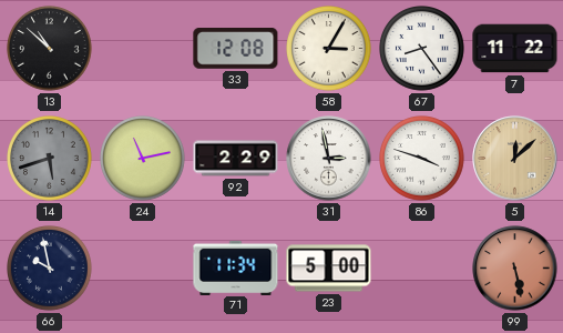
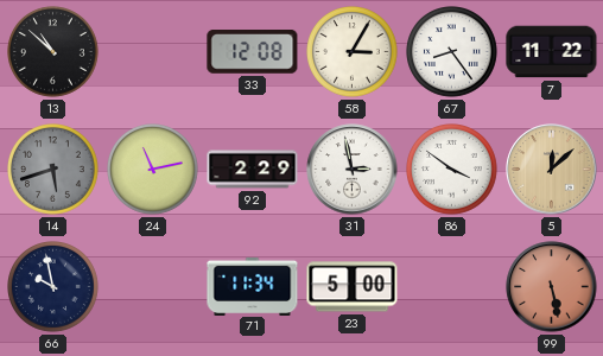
86: 3:48 -> 3:51 (452, 170)
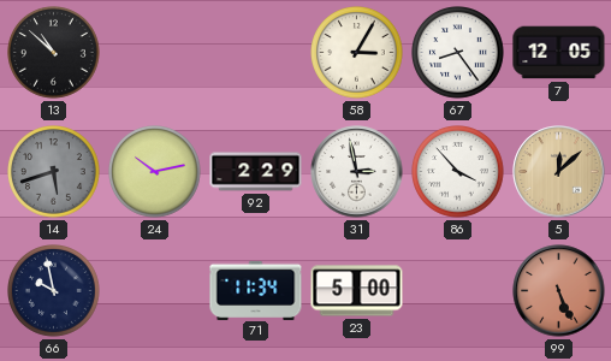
33: 12:08 -> none (253, 52)
7: 11:22 -> 12:05 (559, 53)
24: 11:13 -> 10:13 (155, 172)
86: 3:51 -> 3:53 (458, 172)
99: 5:28 -> 5:26 (559, 291)
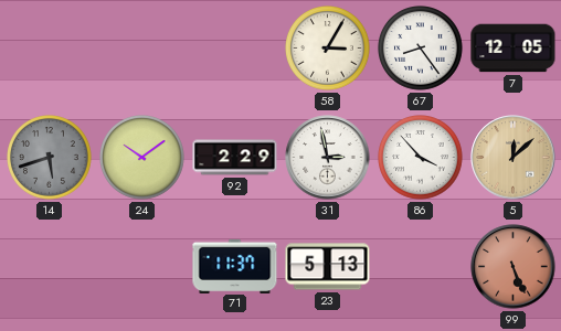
13: 10:52 -> none (54, 53)
24: 10:13 -> 10:09 (142, 158)
66: 9:58 -> none (54, 291)
71: 11:34 -> 11:37 (235, 266)
23: 5:00 -> 5:13 (328, 267)
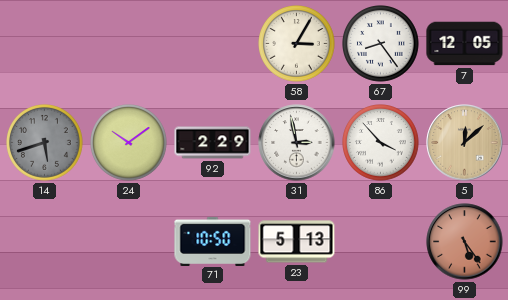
71: 11:37 -> 10:50 (213, 241)
99: 5:26 -> 5:24 (465, 242)
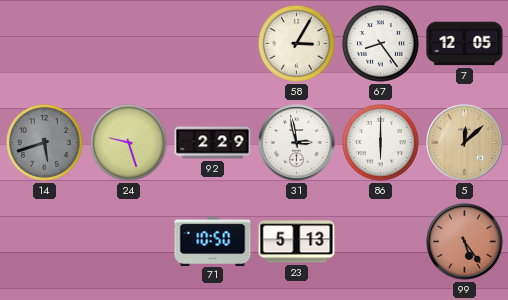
24: 10:09 -> 9:27 (129, 143)
86: 3:53 -> 6:00 (381, 143)
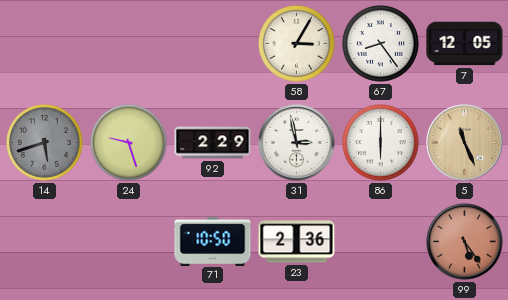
5: 12:08 -> 11:26 (465, 143)
23: 5:13 -> 2:36 (297, 242)
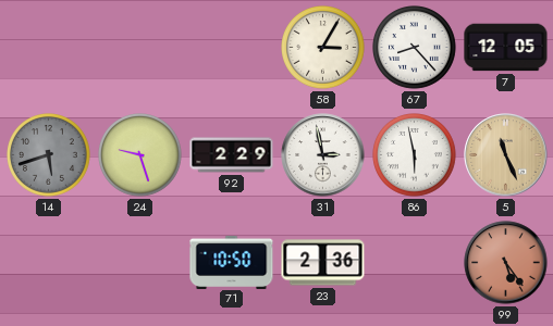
67: 8:24 -> 8:23 (415, 48)
86: 6:00 -> 5:58 (415, 155)
